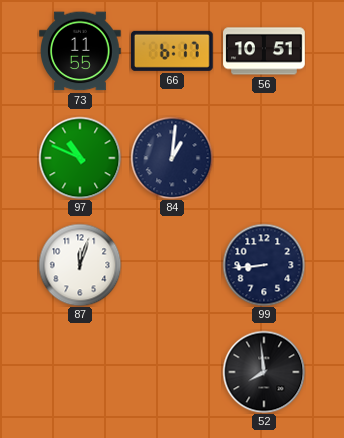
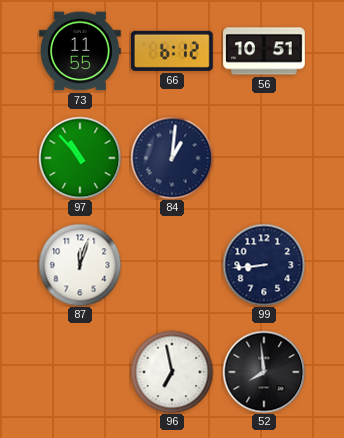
66: 6:17 -> 6:12 (172, 51)
97: 10:49 -> 10:53 (80, 158)
96: none -> 6:58 (172, 372)
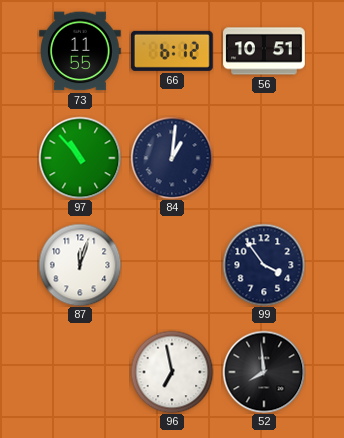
99: 8:44 -> 3:54 (264, 265)
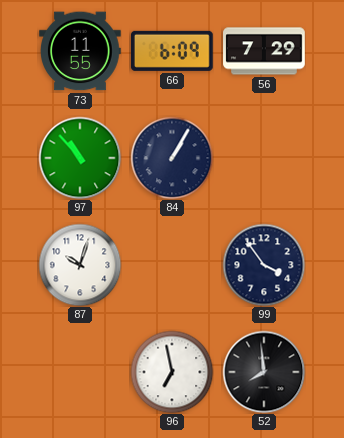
66: 6:12 -> 6:09 (172, 51)
56: 10:51 -> 7:29 (264, 51)
84: 1:01 -> 1:05 (172, 158)
87: 12:03 -> 10:03 (80, 265)
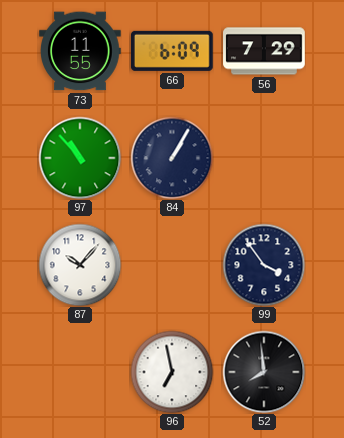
87: 10:03 -> 10:07 (80, 265)
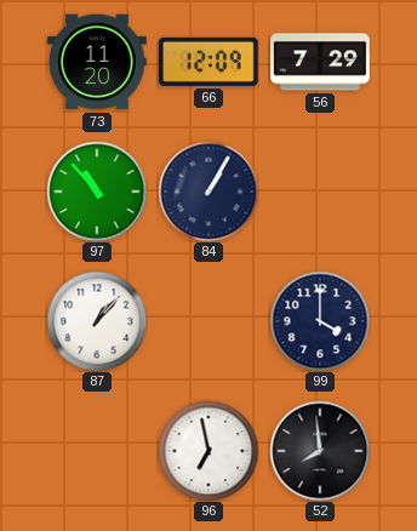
73: 11:55 -> 11:20 (98, 62)
66: 6:09 -> 12:09 (208, 62)
87: 10:07 -> 1:07 (97, 321)
99: 3:54 -> 4:00 (320, 321)
